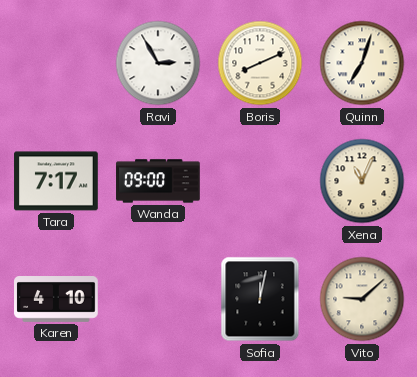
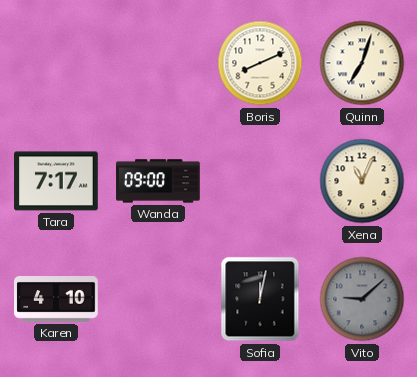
Ravi: 2:55 -> none (158, 63)
Vito dial: cream -> grey (362, 299)
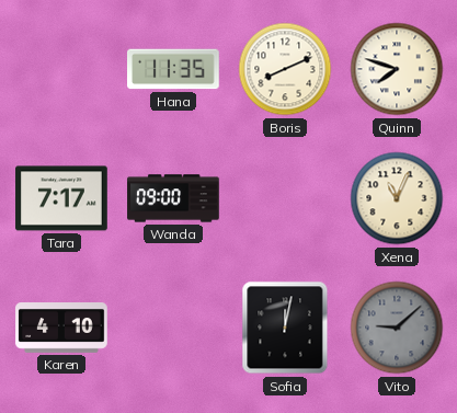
Hana: none -> 11:35 (173, 69)
Quinn: 7:03 -> 7:48 (397, 69)
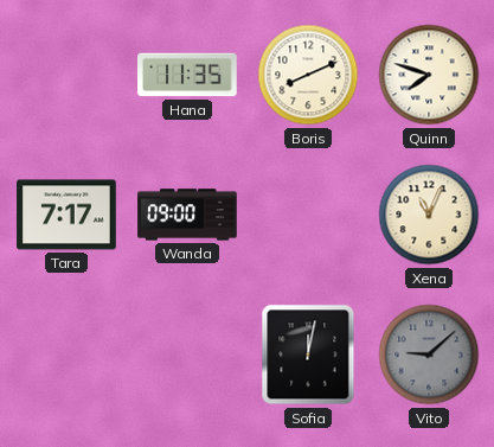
Karen: 4:10 -> none (61, 329)
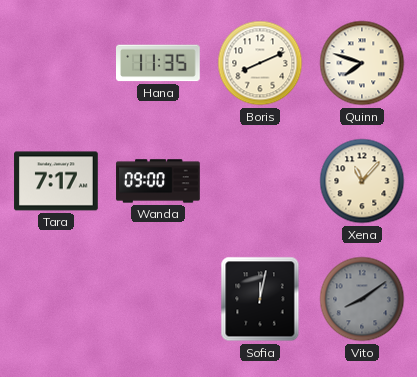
Xena: 11:04 -> 11:07 (362, 181)
Vito: 9:08 -> 8:09 (362, 299)
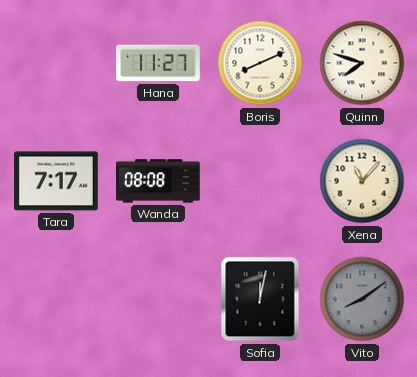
Hana: 11:35 -> 11:27 (158, 63)
Wanda: 09:00 -> 08:08 (158, 181)
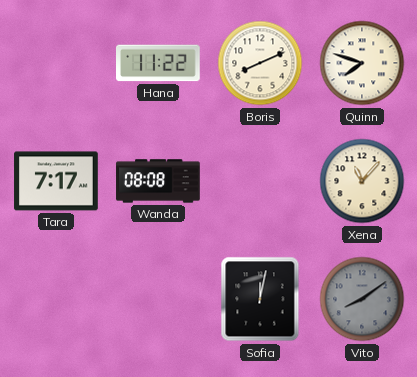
Hana: 11:27 -> 11:22 (158, 63)
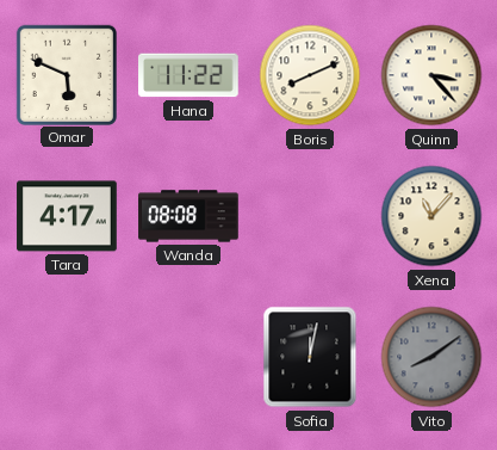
Omar: none -> 5:49 (66, 74)
Quinn: 7:48 -> 3:23 (431, 75)
Tara: 7:17 -> 4:17 (67, 216)
